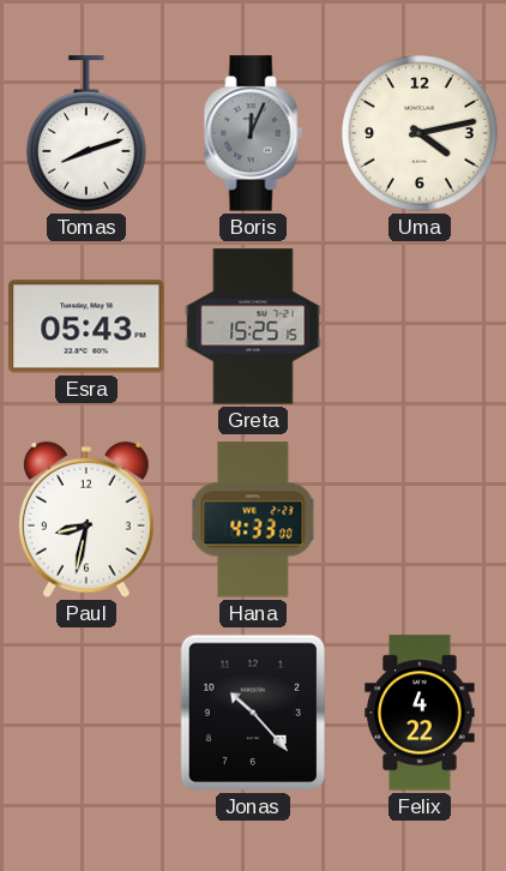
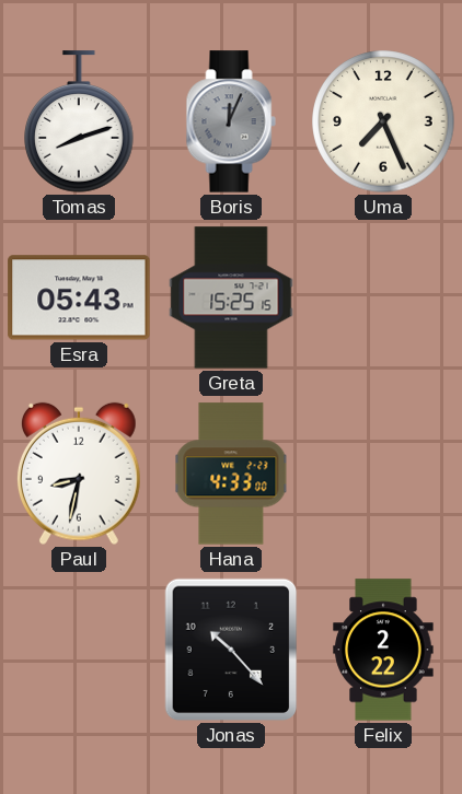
Uma: 4:13 -> 7:26 (383, 121)
Felix: 4:22 -> 2:22 (383, 650)
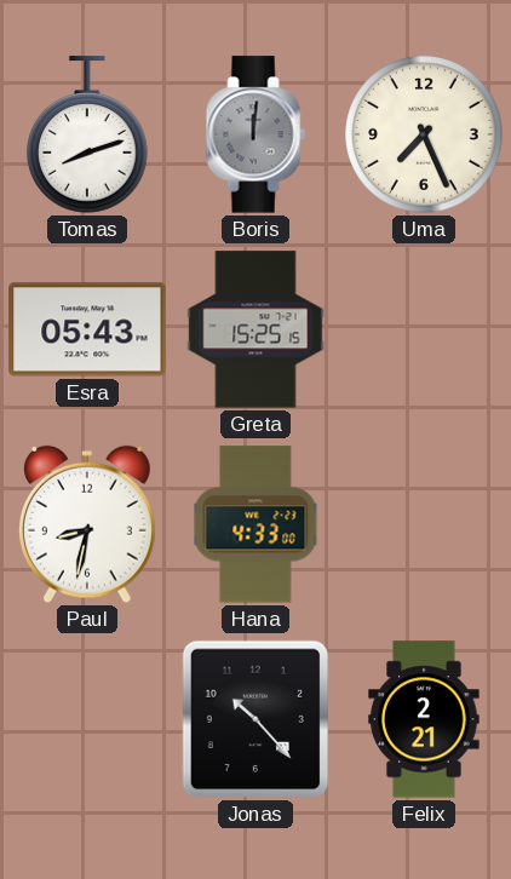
Boris: 12:04 -> 12:01 (255, 134)
Felix: 2:22 -> 2:21 (424, 719)
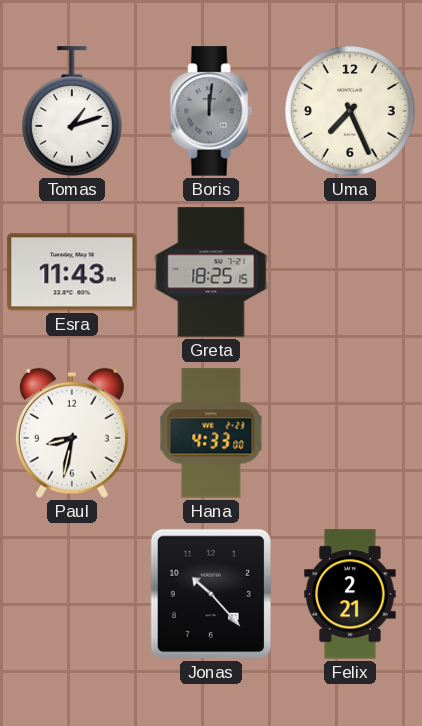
Tomas: 8:12 -> 1:12 (72, 111)
Esra: 05:43 -> 11:43 (72, 272)
Greta: 15:25 -> 18:25 (211, 272)
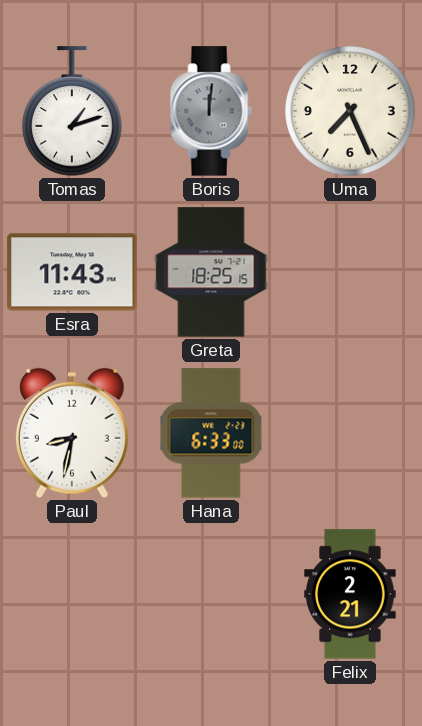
Hana: 4:33 -> 6:33 (211, 433)
Jonas: 10:23 -> none (211, 594)
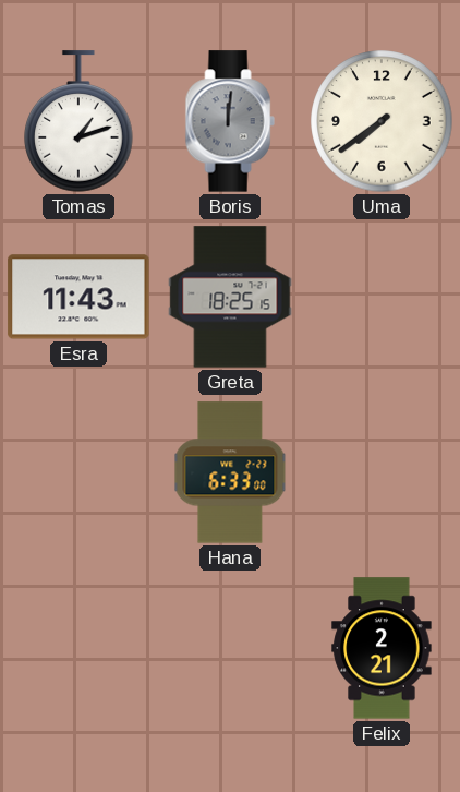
Uma: 7:26 -> 7:39 (382, 121)
Paul: 8:32 -> none (72, 433)
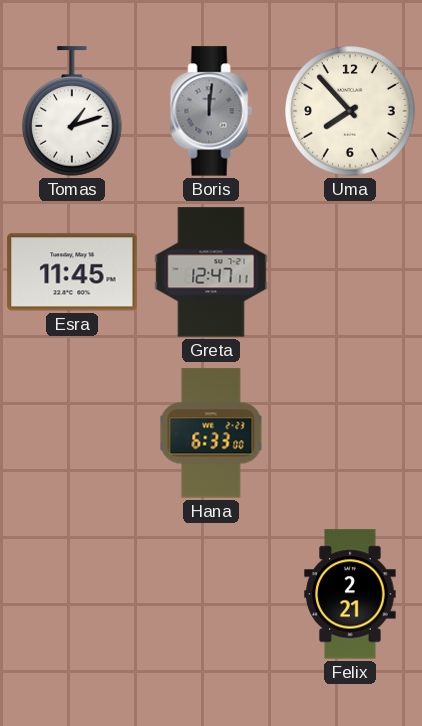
Uma: 7:39 -> 7:53 (350, 111)
Esra: 11:43 -> 11:45 (72, 272)
Greta: 18:25 -> 12:47 (211, 272)
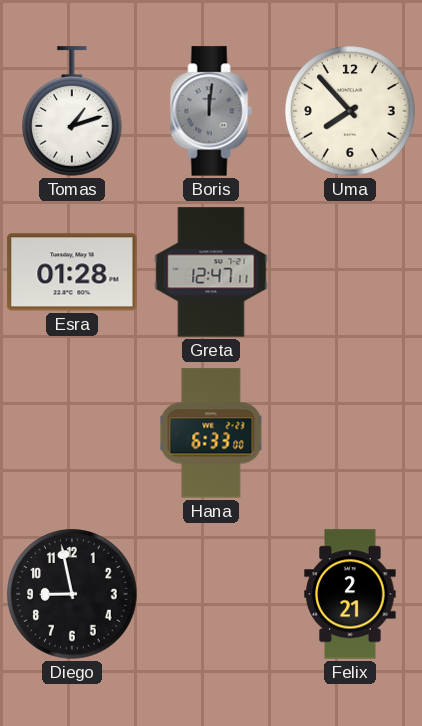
Esra: 11:45 -> 01:28 (72, 272)
Diego: none -> 8:58 (72, 594)
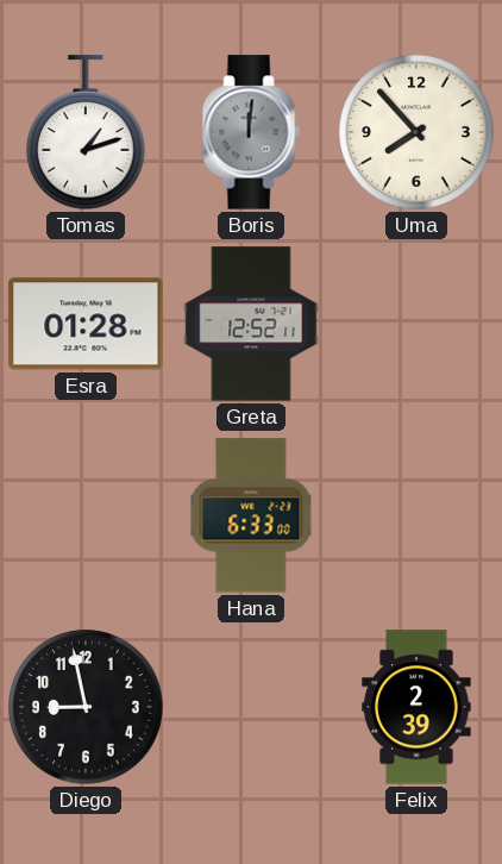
Greta: 12:47 -> 12:52 (251, 324)
Felix: 2:21 -> 2:39 (416, 707)
